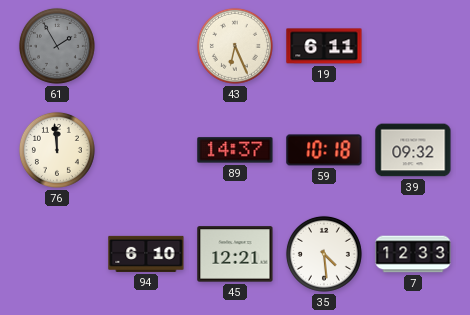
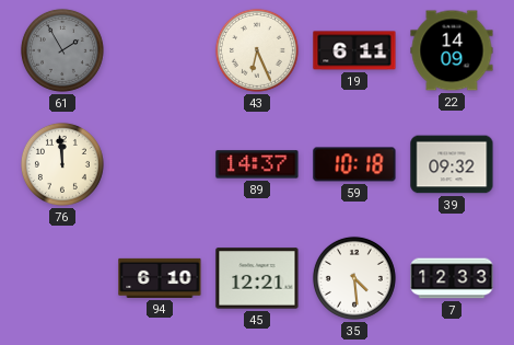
22: none -> 14:09 (452, 50)
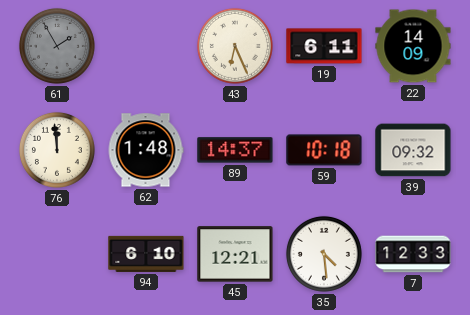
62: none -> 1:48 (146, 150)
